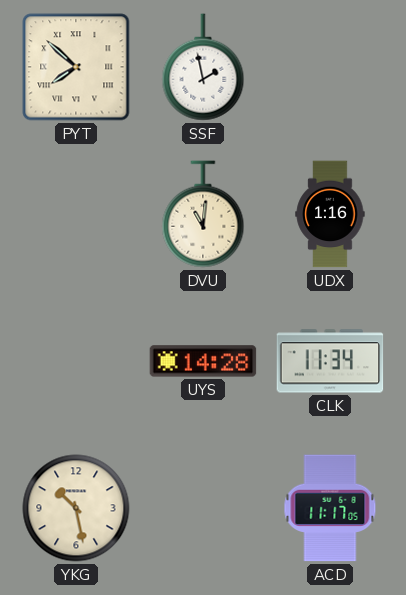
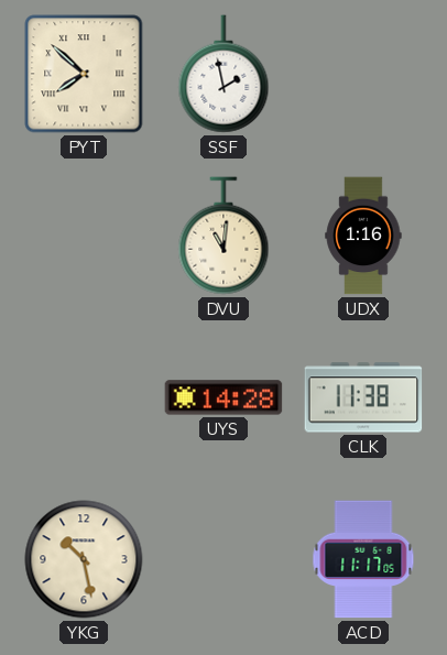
CLK: 11:34 -> 11:38 (363, 397)
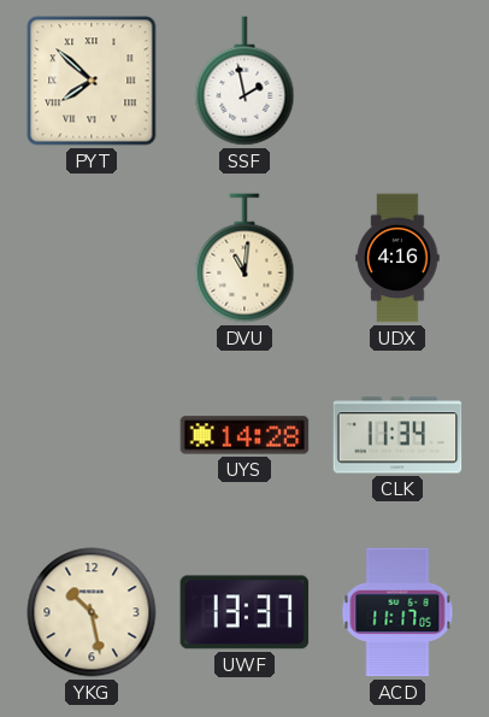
UDX: 1:16 -> 4:16 (397, 258)
CLK: 11:38 -> 11:34 (397, 435)
UWF: none -> 13:37 (244, 612)
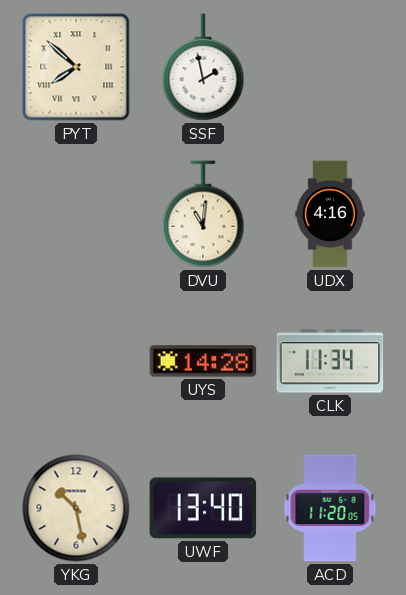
UWF: 13:37 -> 13:40 (203, 508)
ACD: 11:17 -> 11:20 (330, 508)
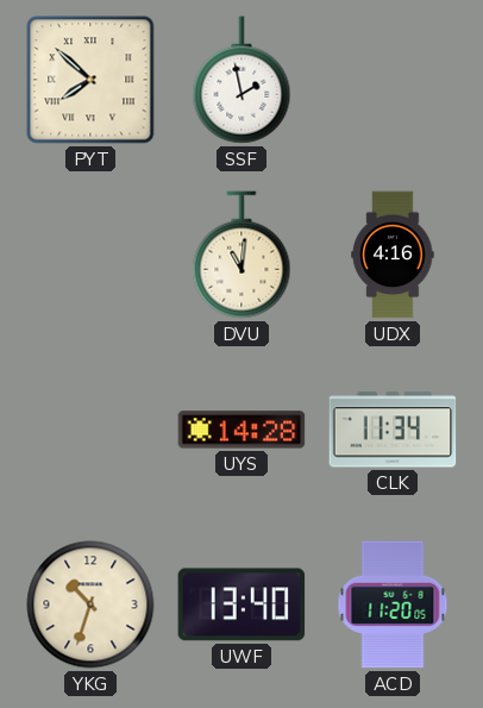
YKG: 10:28 -> 10:33 (90, 604)
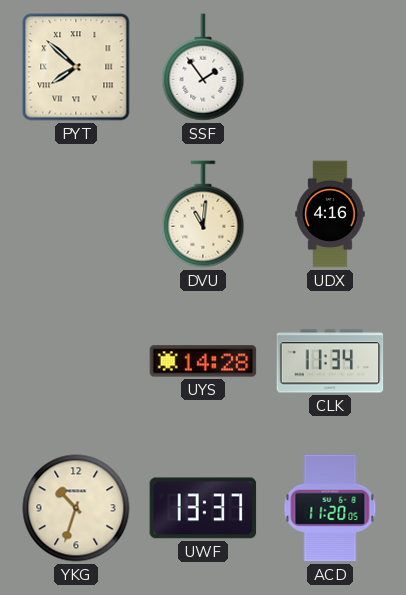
SSF: 1:58 -> 1:54 (203, 67)
UWF: 13:40 -> 13:37 (203, 508)
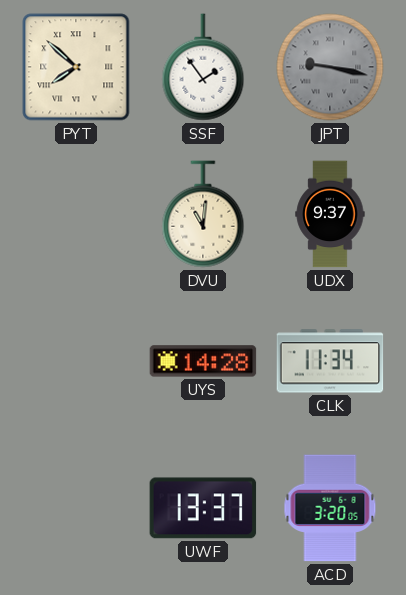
JPT: none -> 9:17 (330, 67)
UDX: 4:16 -> 9:37 (330, 214)
YKG: 10:33 -> none (76, 508)
ACD: 11:20 -> 3:20 (330, 508)
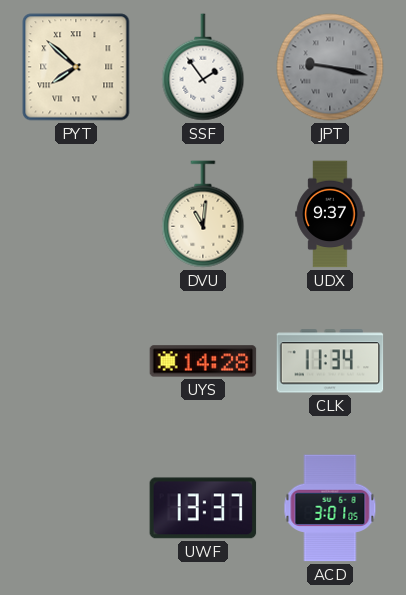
ACD: 3:20 -> 3:01 (330, 508)
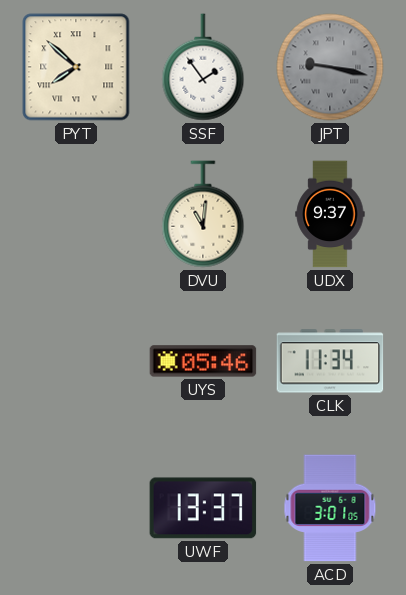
UYS: 14:28 -> 05:46 (203, 361)
